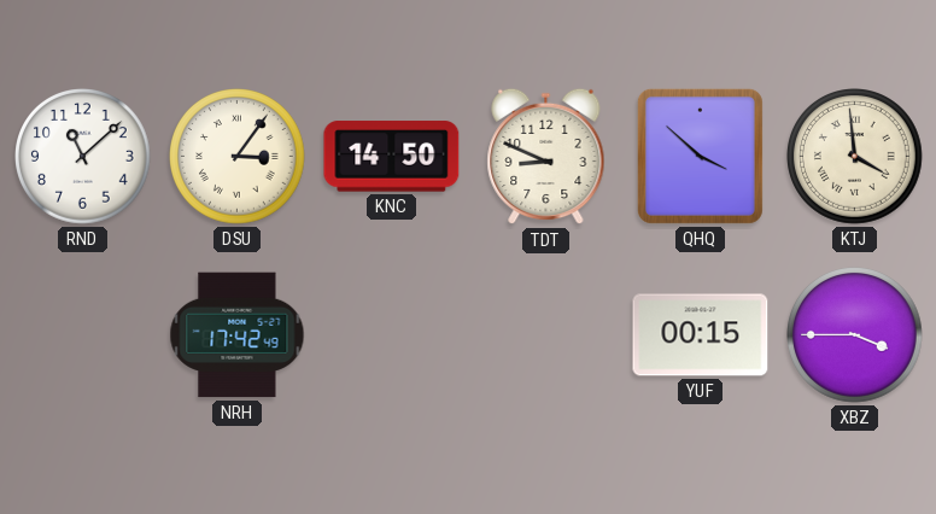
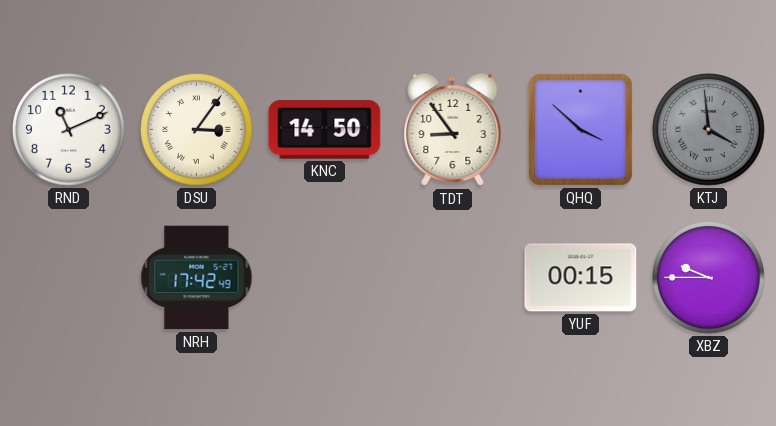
RND: 11:08 -> 11:11 (69, 130)
TDT: 8:49 -> 8:54 (453, 130)
KTJ dial: cream -> grey (709, 130)
XBZ: 3:45 -> 9:45 (709, 278)
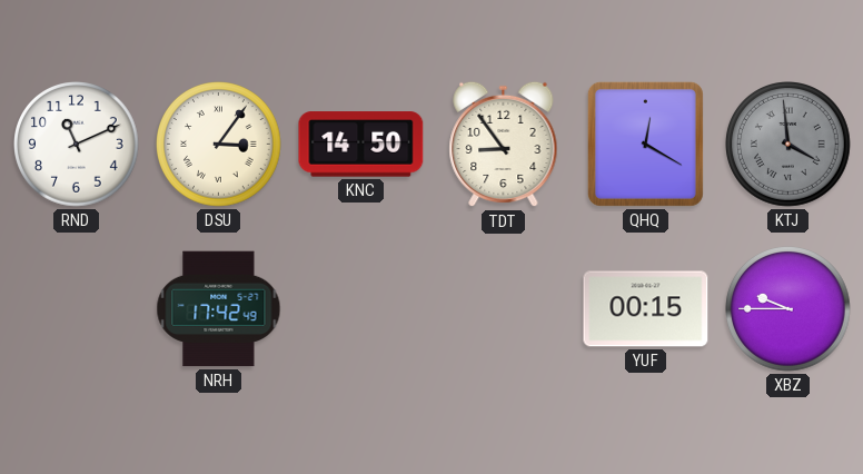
QHQ: 3:52 -> 12:20 (645, 144)
